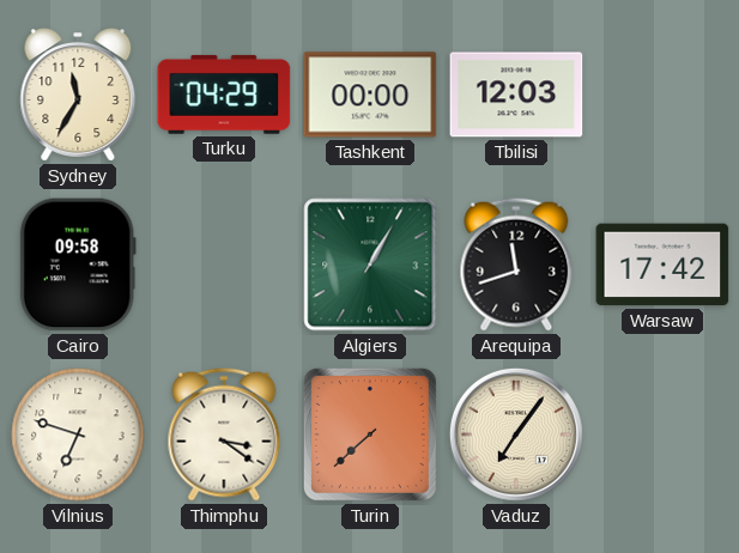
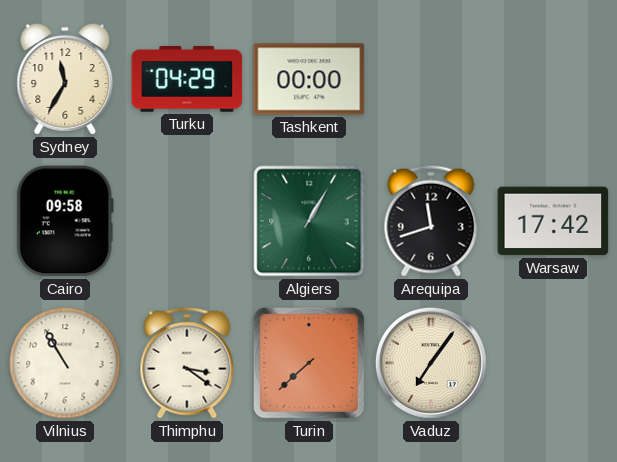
Tbilisi: 12:03 -> none (516, 95)
Vilnius: 6:48 -> 10:55 (65, 363)
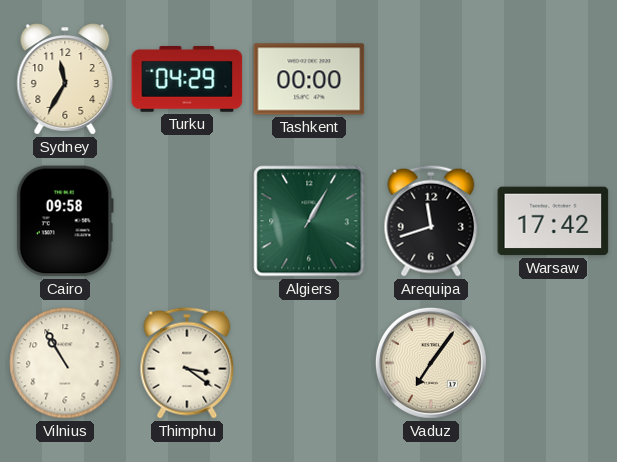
Turin: 7:38 -> none (309, 363)
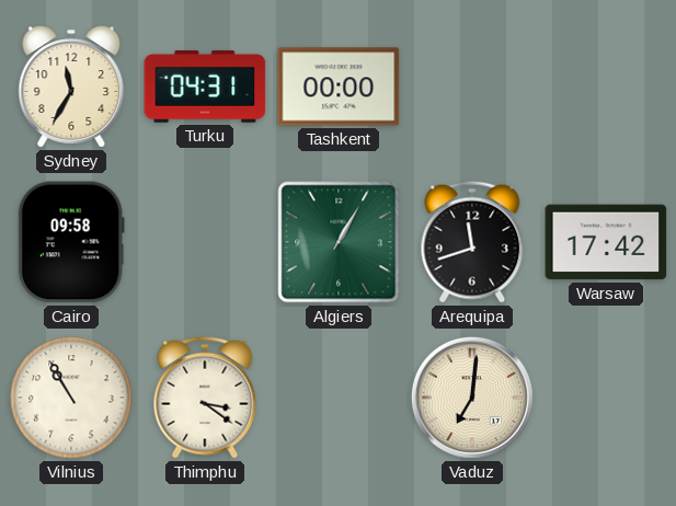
Turku: 04:29 -> 04:31 (205, 87)
Vaduz: 7:06 -> 7:01 (472, 398)
